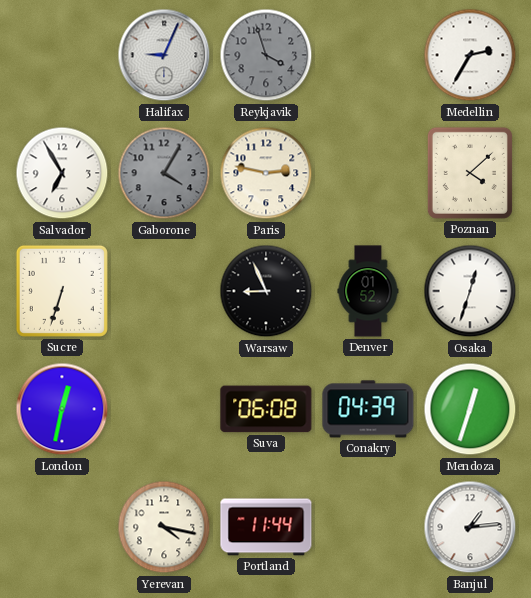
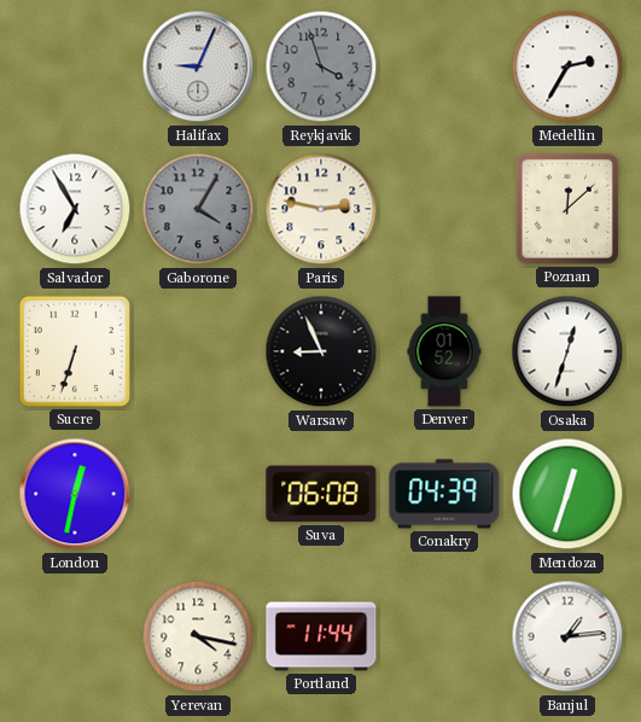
Poznan: 4:08 -> 12:08 (567, 209)
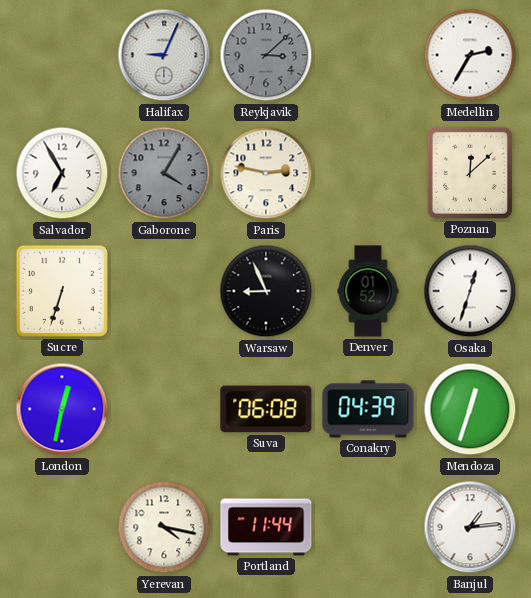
Reykjavik: 3:57 -> 3:08 (266, 55)
